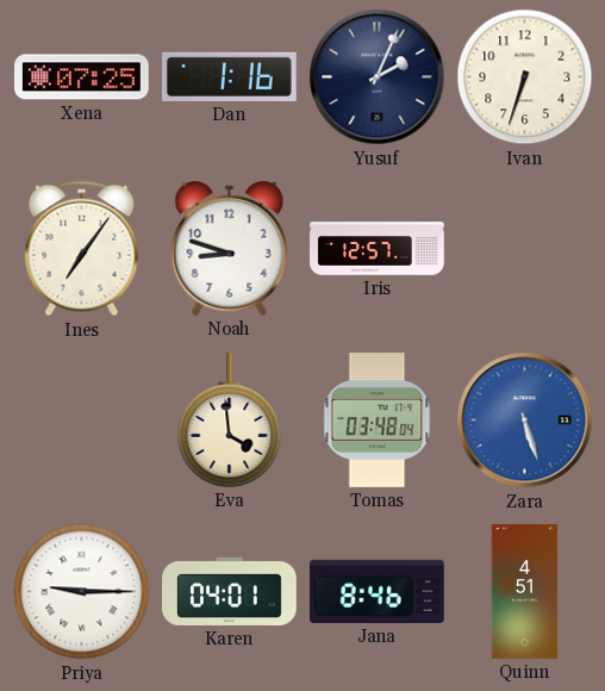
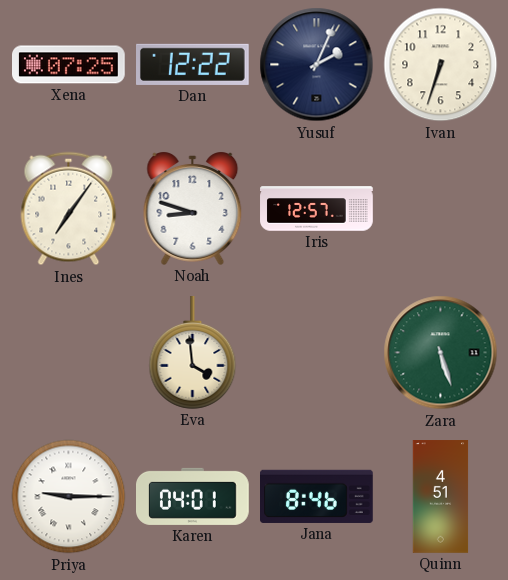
Dan: 1:16 -> 12:22 (193, 64)
Tomas: 03:48 -> none (378, 421)
Zara dial: blue -> green (441, 353)
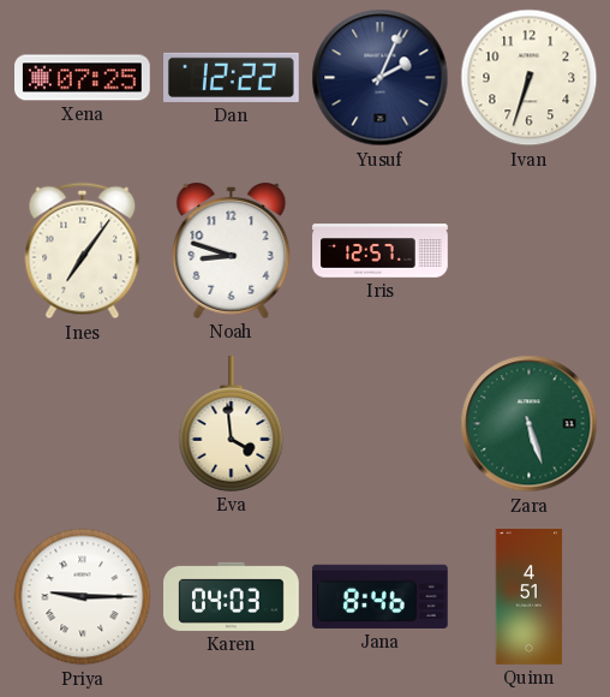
Karen: 04:01 -> 04:03 (232, 596)
